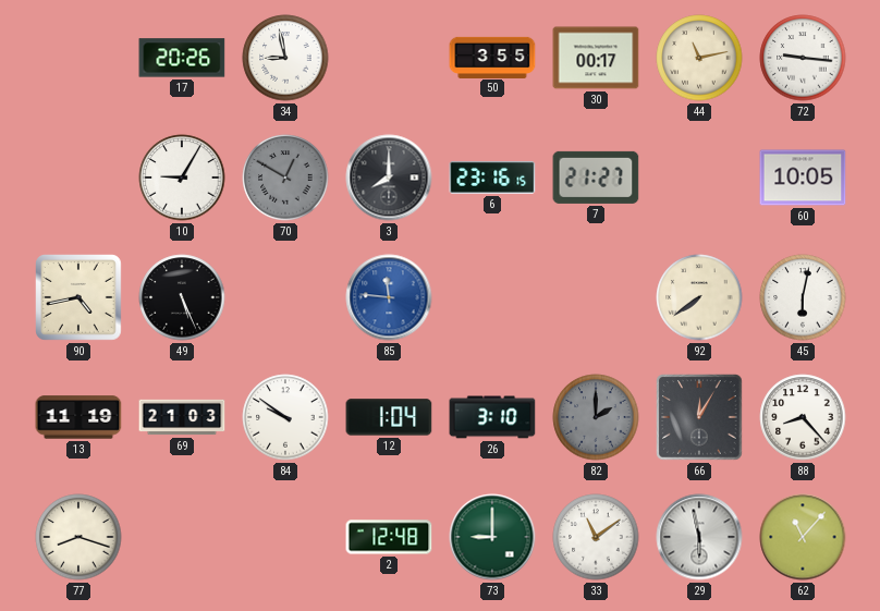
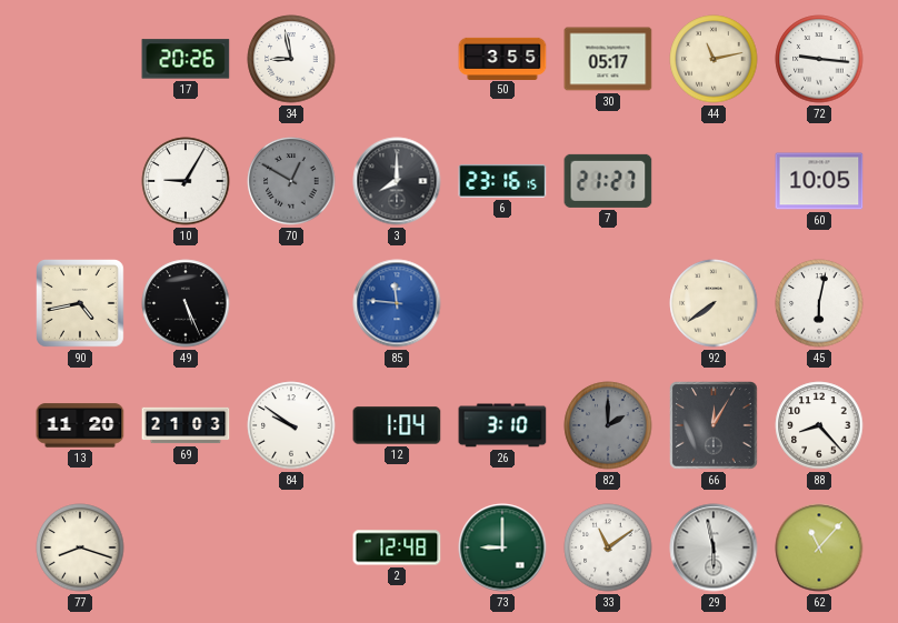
30: 00:17 -> 05:17 (608, 59)
13: 11:19 -> 11:20 (80, 425)
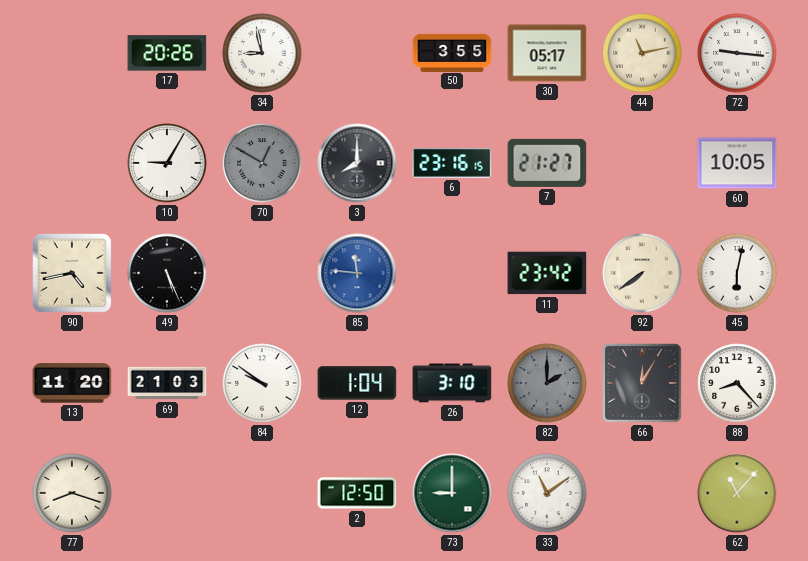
11: none -> 23:42 (547, 273)
2: 12:48 -> 12:50 (357, 493)
29: 5:58 -> none (714, 547)
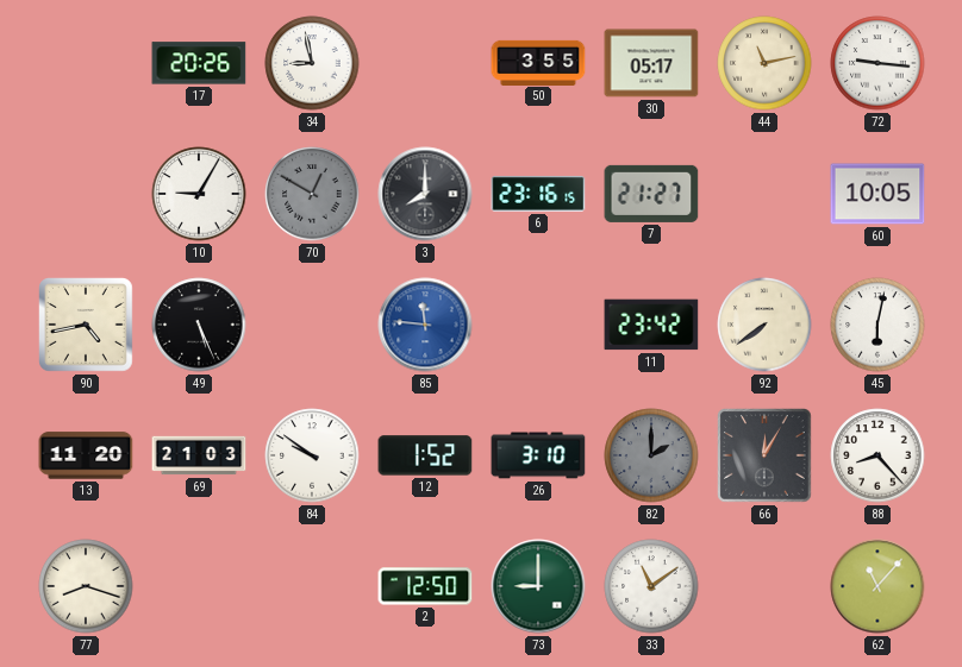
12: 1:04 -> 1:52 (425, 455)
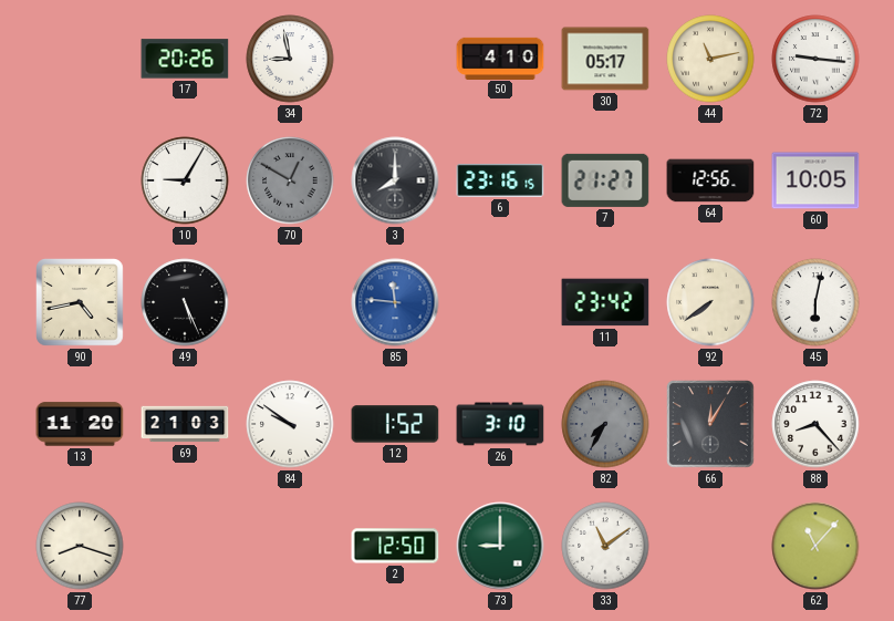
50: 3:55 -> 4:10 (500, 58)
64: none -> 12:56 (710, 180)
82: 2:00 -> 7:35 (605, 424)
